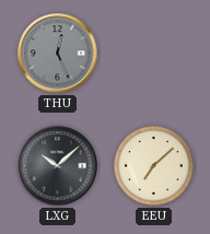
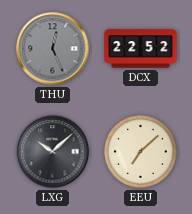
DCX: none -> 22:52 (141, 49)
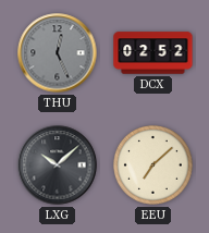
DCX: 22:52 -> 02:52 (153, 53)
